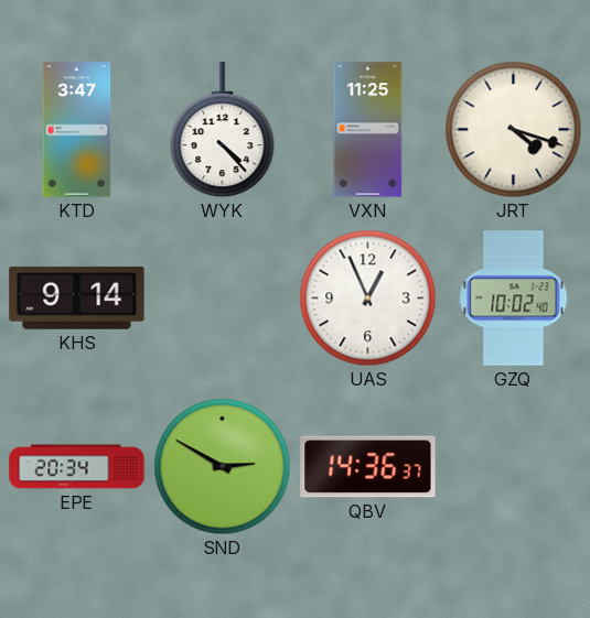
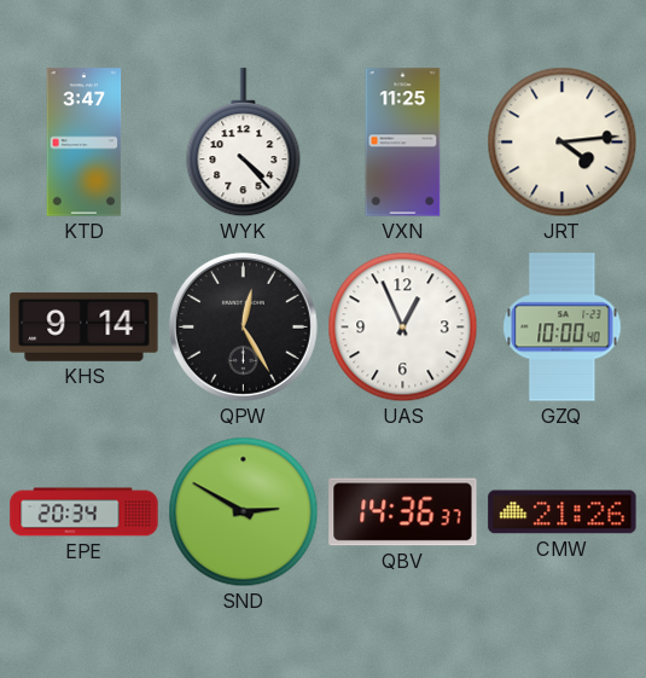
JRT: 4:18 -> 4:14 (563, 143)
QPW: none -> 12:25 (243, 326)
GZQ: 10:02 -> 10:00 (563, 328)
CMW: none -> 21:26 (563, 512)
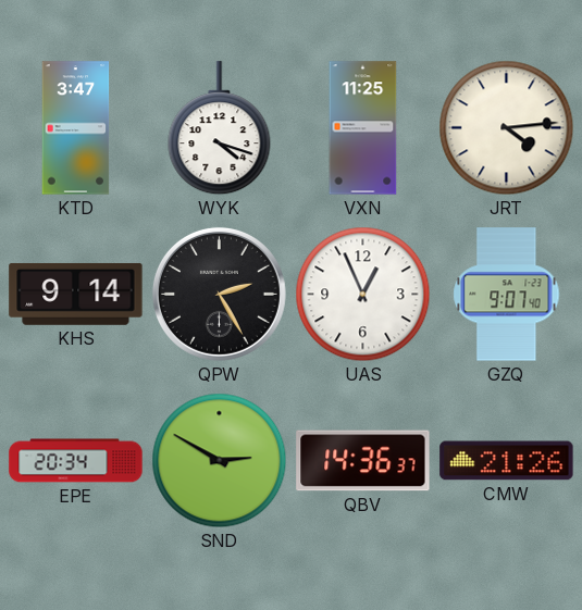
WYK: 4:23 -> 4:18 (220, 128)
QPW: 12:25 -> 2:25 (219, 294)
GZQ: 10:00 -> 9:07 (507, 295)
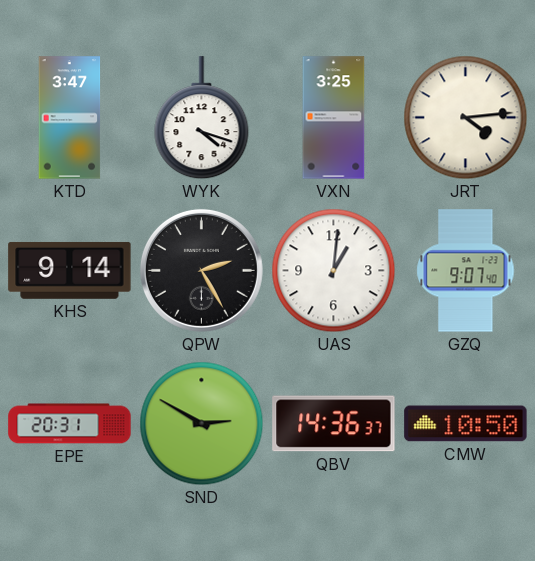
VXN: 11:25 -> 3:25 (334, 118)
UAS: 12:56 -> 1:01 (334, 271)
EPE: 20:34 -> 20:31 (70, 424)
CMW: 21:26 -> 10:50 (466, 424)
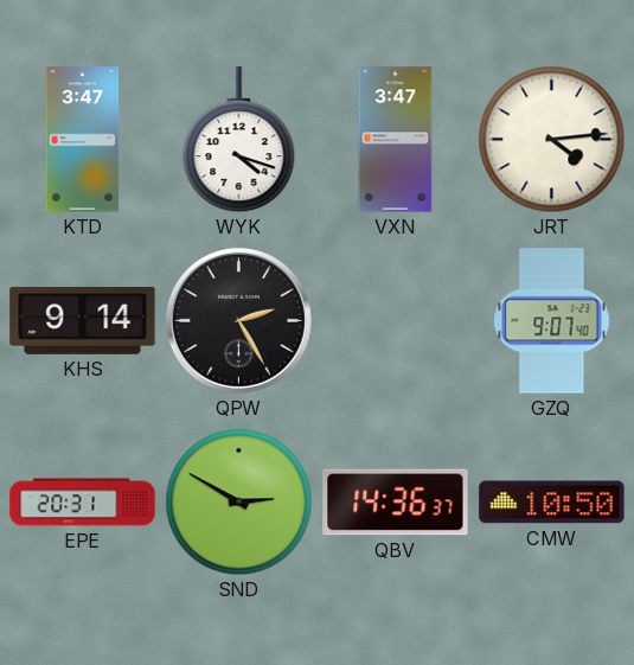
VXN: 3:25 -> 3:47 (396, 140)
UAS: 1:01 -> none (334, 271)
